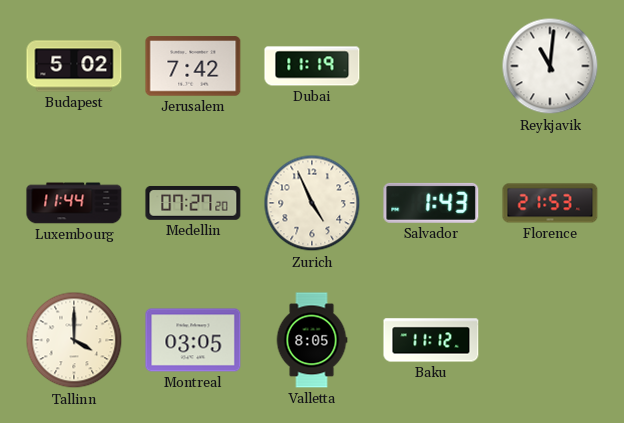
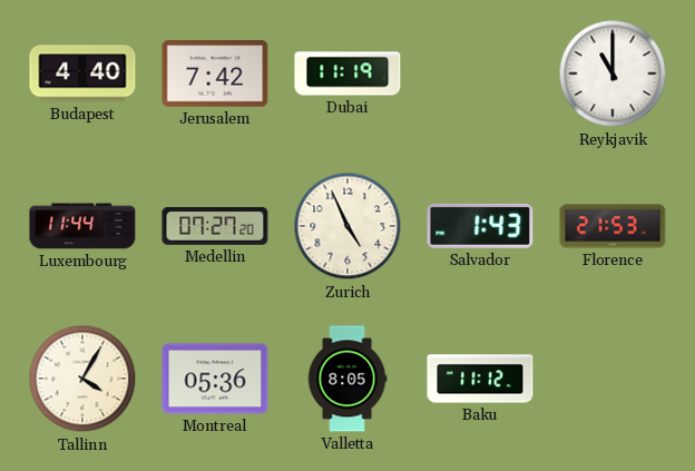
Budapest: 5:02 -> 4:40 (82, 73)
Reykjavik: 11:01 -> 11:00 (613, 73)
Tallinn: 4:00 -> 4:05 (82, 379)
Montreal: 03:05 -> 05:36 (215, 379)
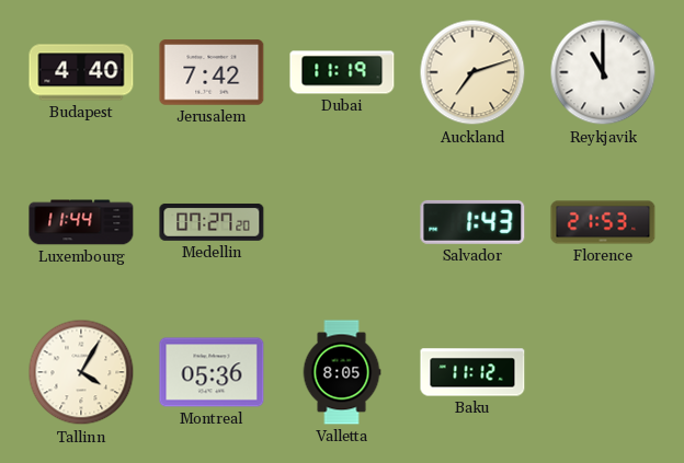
Auckland: none -> 7:12 (472, 72)
Zurich: 4:56 -> none (347, 226)
